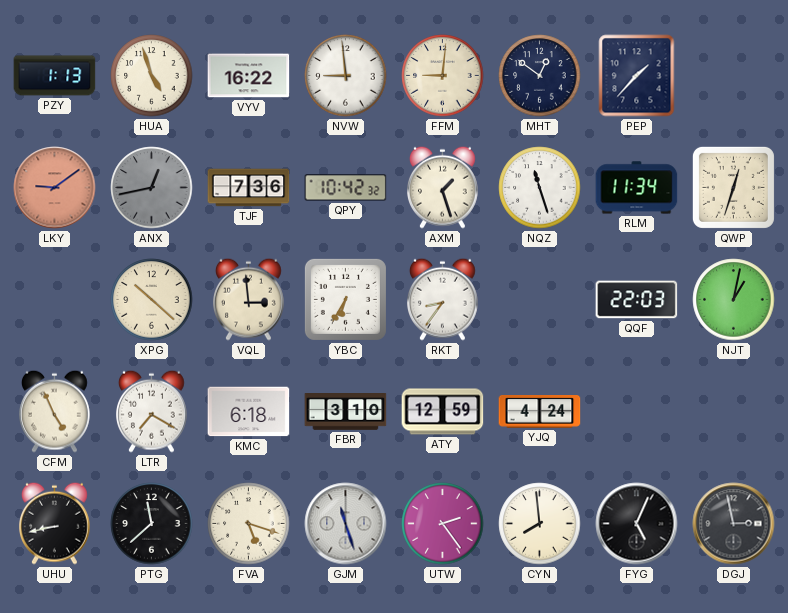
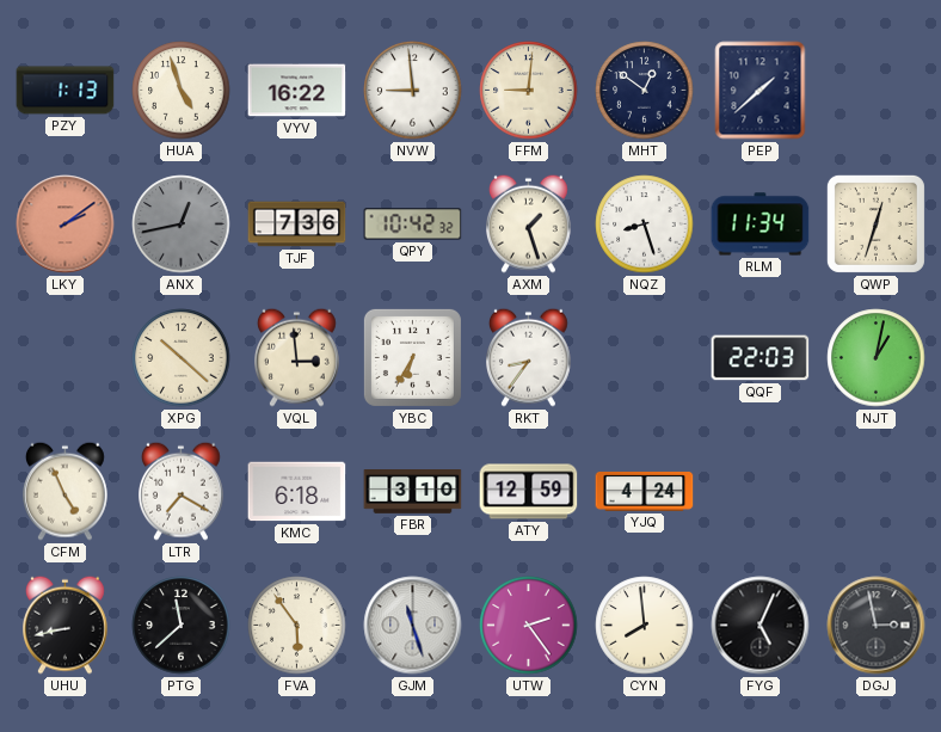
PEP: 1:37 -> 1:38 (761, 91)
LKY: 9:09 -> 2:09 (66, 224)
NQZ: 11:27 -> 8:27 (645, 224)
FVA: 5:18 -> 5:54 (297, 626)
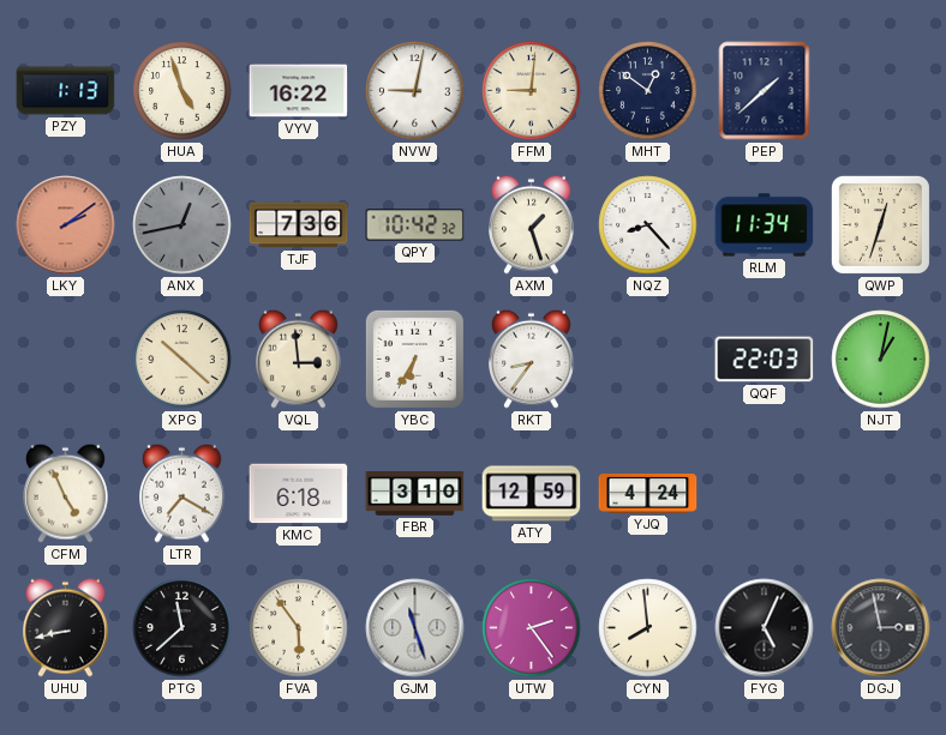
NVW: 8:59 -> 9:02 (415, 91)
NQZ: 8:27 -> 8:23 (648, 225)
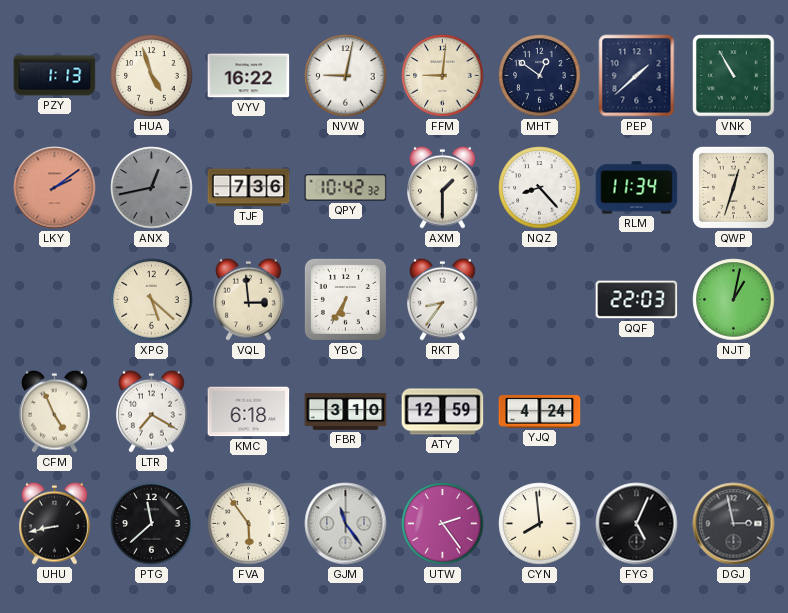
VNK: none -> 10:55 (734, 76)
AXM: 1:27 -> 1:30 (443, 187)
XPG: 10:22 -> 5:22 (152, 300)
GJM: 11:27 -> 11:24 (346, 524)
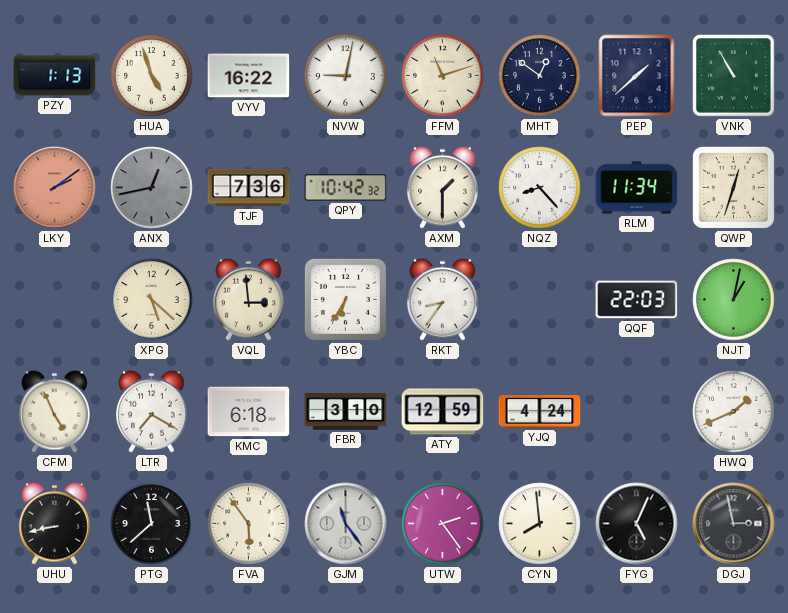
FFM: 9:01 -> 11:12 (443, 76)
HWQ: none -> 1:41 (734, 412)
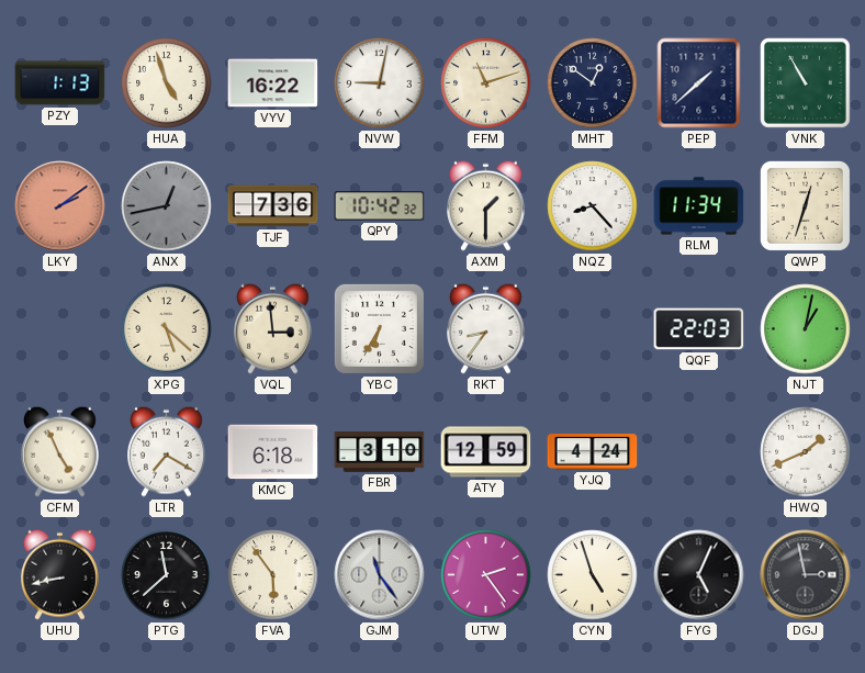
CYN: 7:59 -> 4:57 (593, 575)
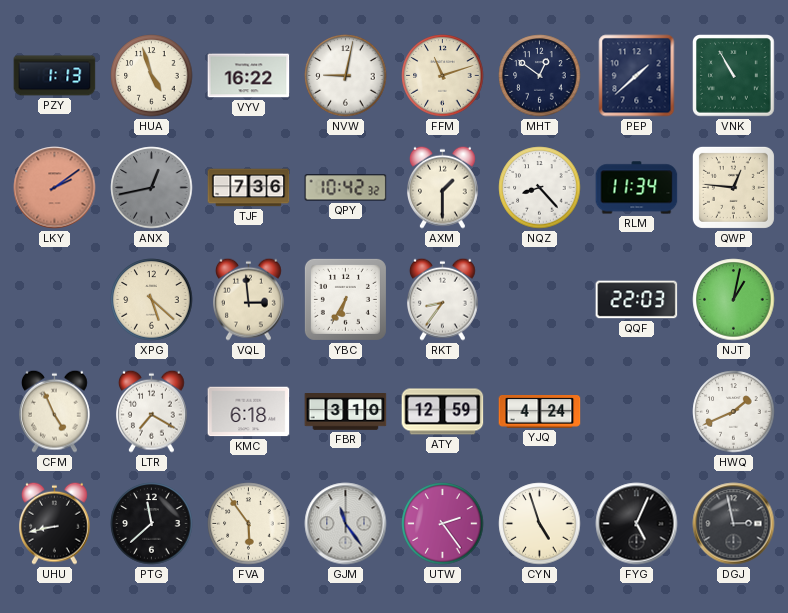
QWP: 12:33 -> 12:46 (733, 187)
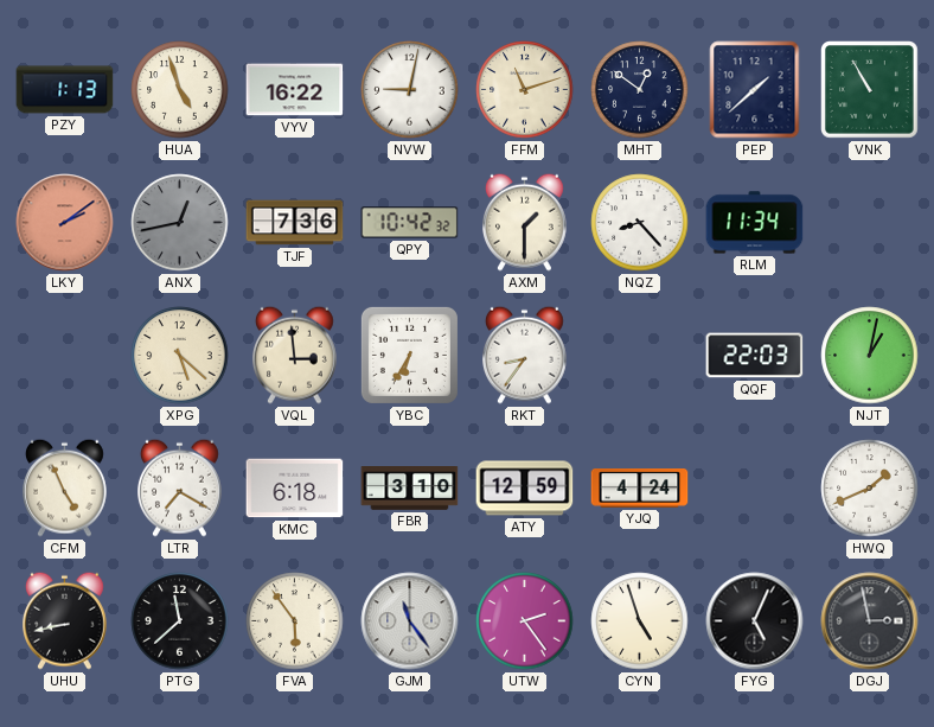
QWP: 12:46 -> none (733, 187)
